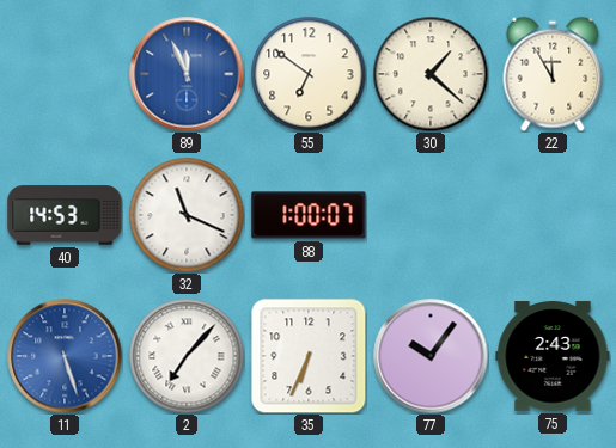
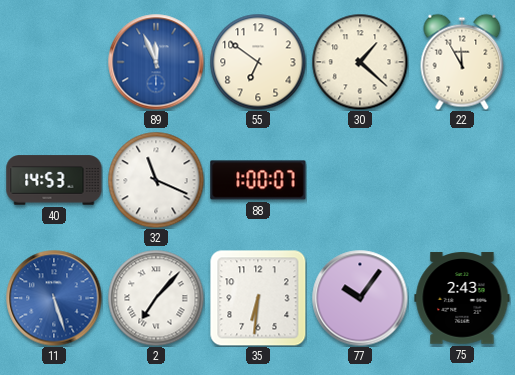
35: 6:34 -> 6:31 (258, 298)
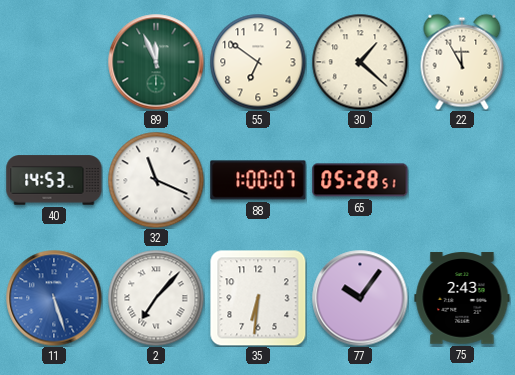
89 dial: blue -> green (156, 62)
65: none -> 05:28 (360, 180)
